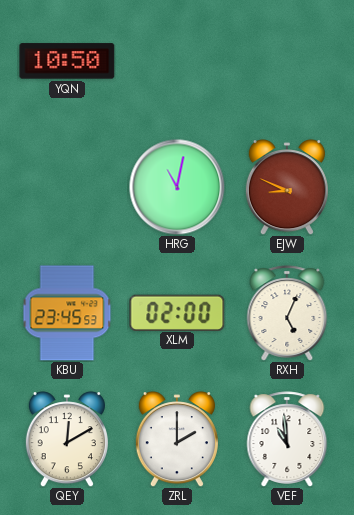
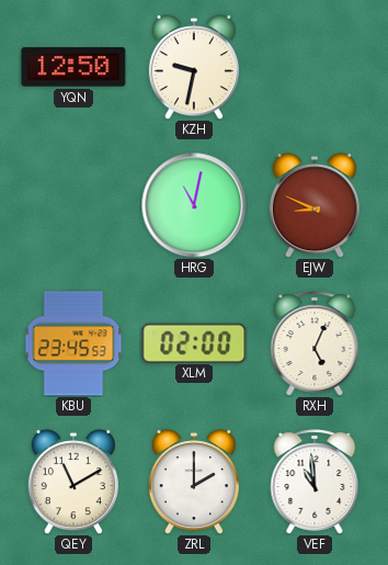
YQN: 10:50 -> 12:50 (73, 67)
KZH: none -> 9:32 (194, 67)
QEY: 12:10 -> 11:10 (73, 482)
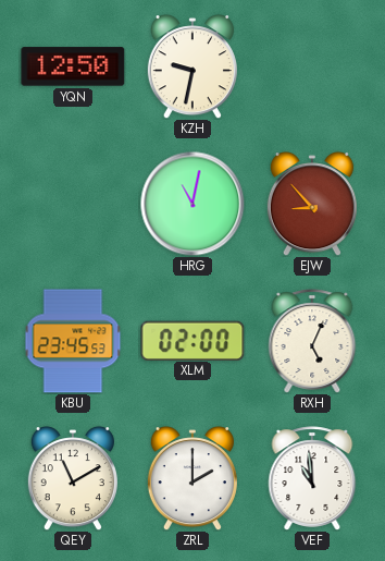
EJW: 8:49 -> 8:53 (312, 204)
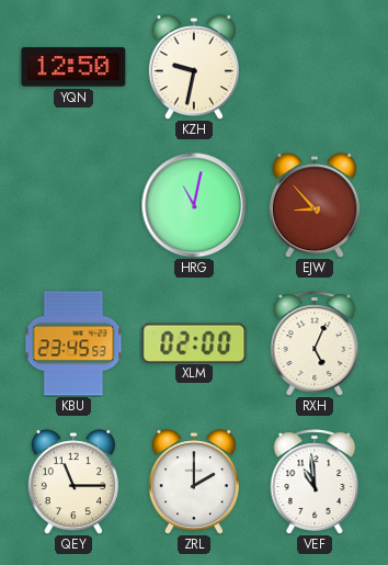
QEY: 11:10 -> 11:15 (73, 482)
